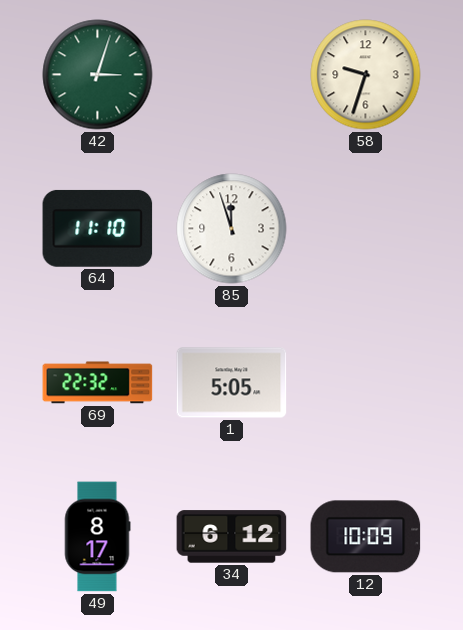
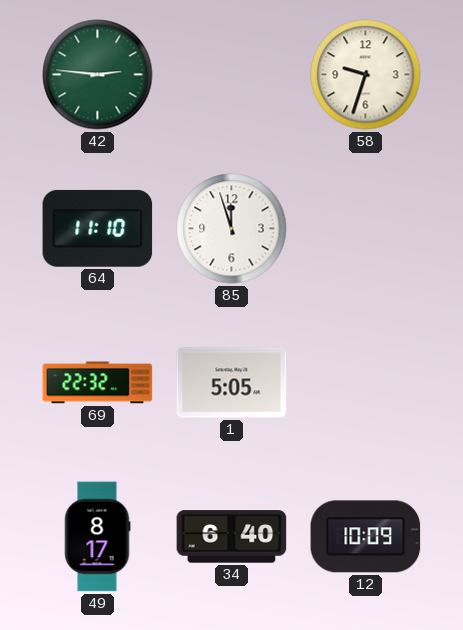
42: 3:03 -> 2:46 (98, 75)
34: 6:12 -> 6:40 (232, 537)
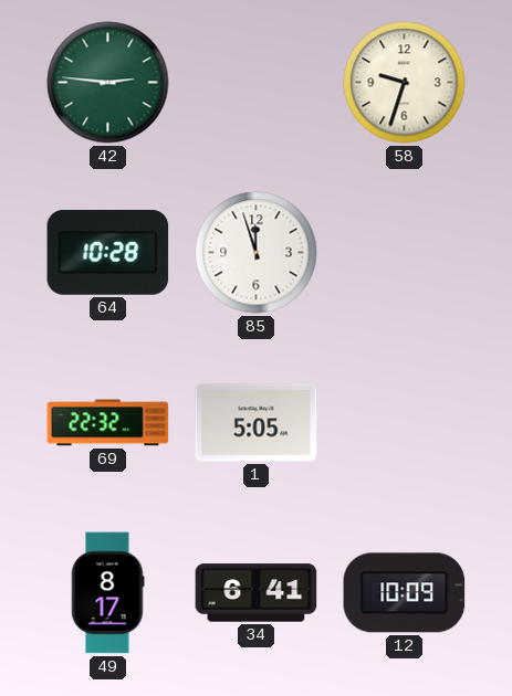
64: 11:10 -> 10:28 (108, 252)
34: 6:40 -> 6:41 (257, 593)
